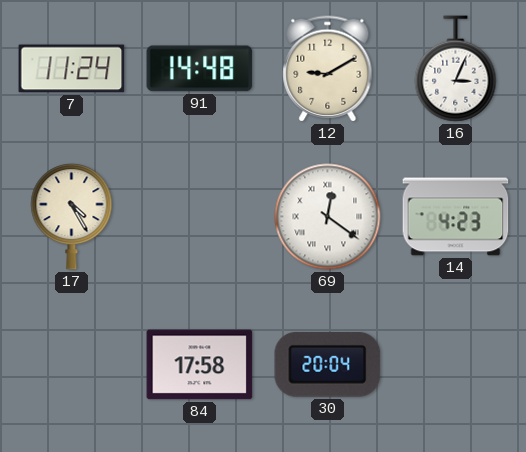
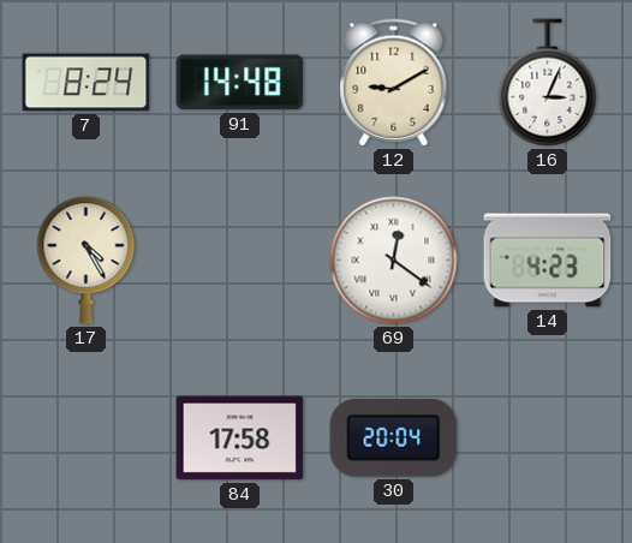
7: 11:24 -> 8:24 (87, 83)
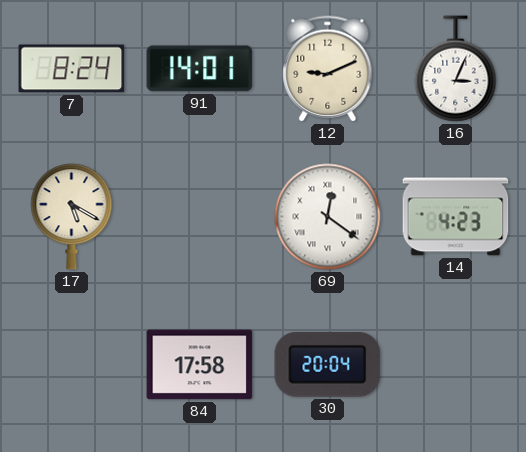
91: 14:48 -> 14:01 (200, 69)
12: 9:10 -> 9:11 (328, 69)
17: 4:25 -> 5:20 (72, 217)
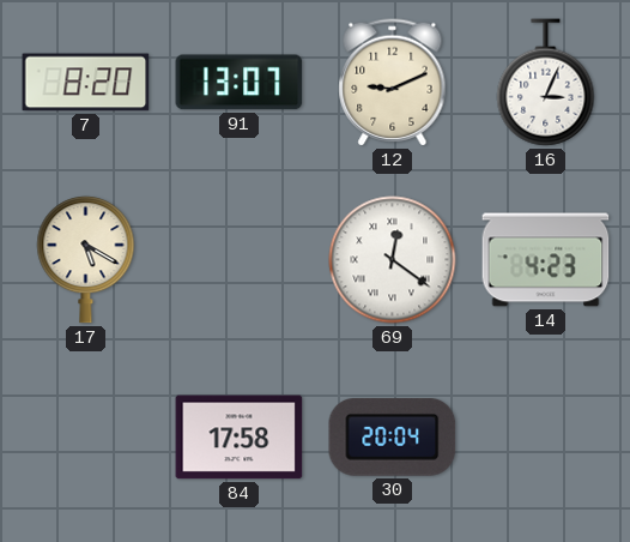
7: 8:24 -> 8:20 (86, 83)
91: 14:01 -> 13:07 (240, 83)
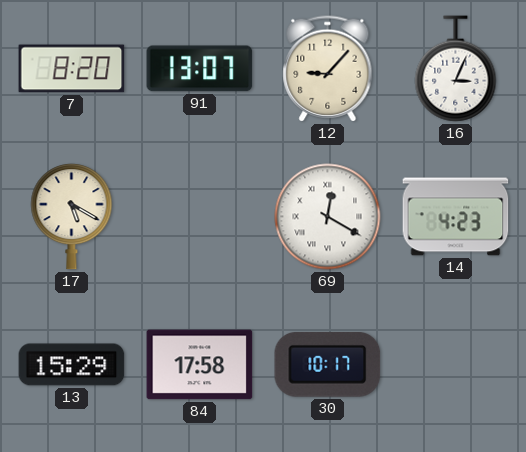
12: 9:11 -> 9:07 (328, 69)
69: 12:21 -> 12:20 (328, 217)
13: none -> 15:29 (72, 365)
30: 20:04 -> 10:17 (328, 365)
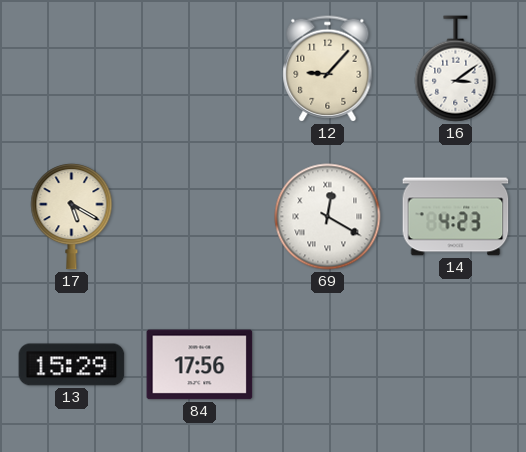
7: 8:20 -> none (72, 69)
91: 13:07 -> none (200, 69)
16: 3:04 -> 3:09 (456, 69)
84: 17:58 -> 17:56 (200, 365)
30: 10:17 -> none (328, 365)
